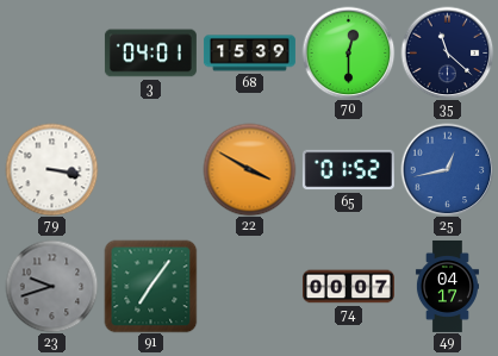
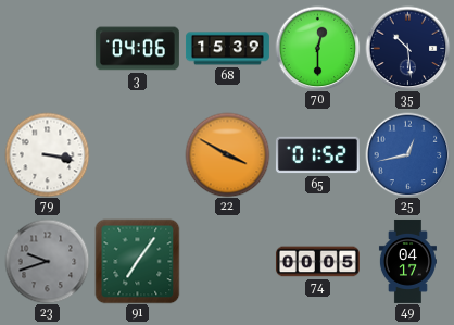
3: 04:01 -> 04:06 (137, 49)
35: 11:22 -> 10:29 (407, 48)
74: 00:07 -> 00:05 (317, 262)
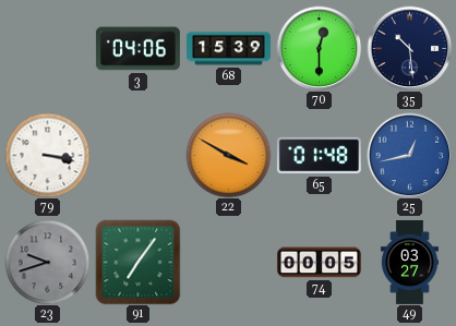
65: 01:52 -> 01:48 (319, 156)
49: 04:17 -> 03:27 (409, 262)
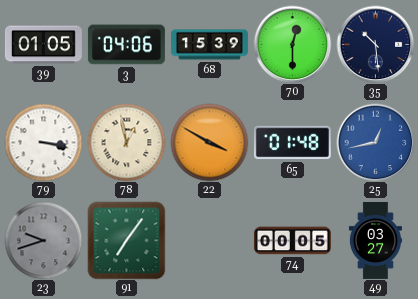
39: none -> 01:05 (43, 45)
78: none -> 12:58 (126, 142)
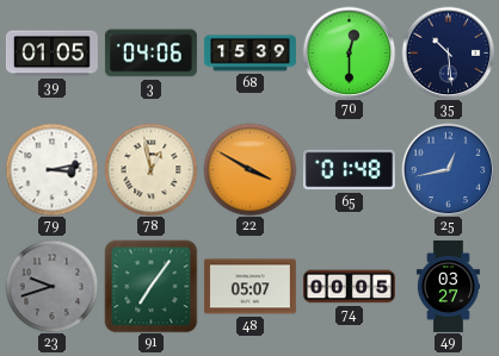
79: 3:17 -> 3:13 (51, 169)
48: none -> 05:07 (249, 287)
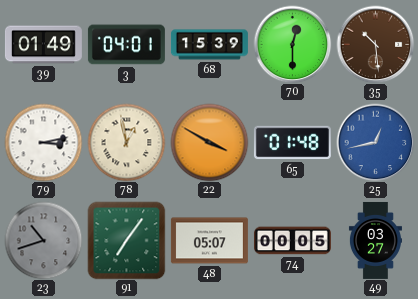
39: 01:05 -> 01:49 (43, 45)
3: 04:06 -> 04:01 (126, 45)
35 dial: navy -> brown (375, 44)
23: 9:42 -> 10:42 (43, 240)
